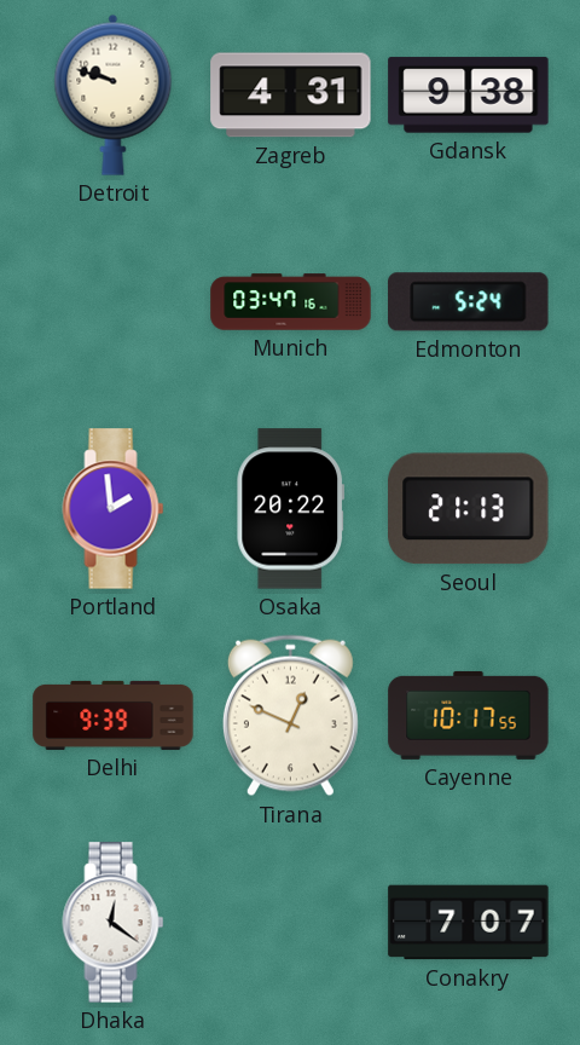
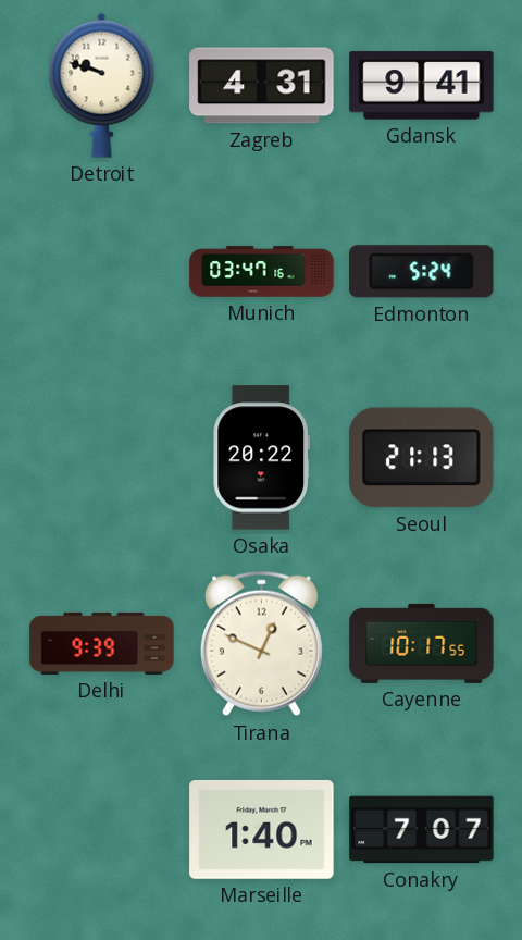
Gdansk: 9:38 -> 9:41 (422, 86)
Portland: 1:59 -> none (114, 509)
Dhaka: 12:21 -> none (114, 923)
Marseille: none -> 1:40 (262, 829)
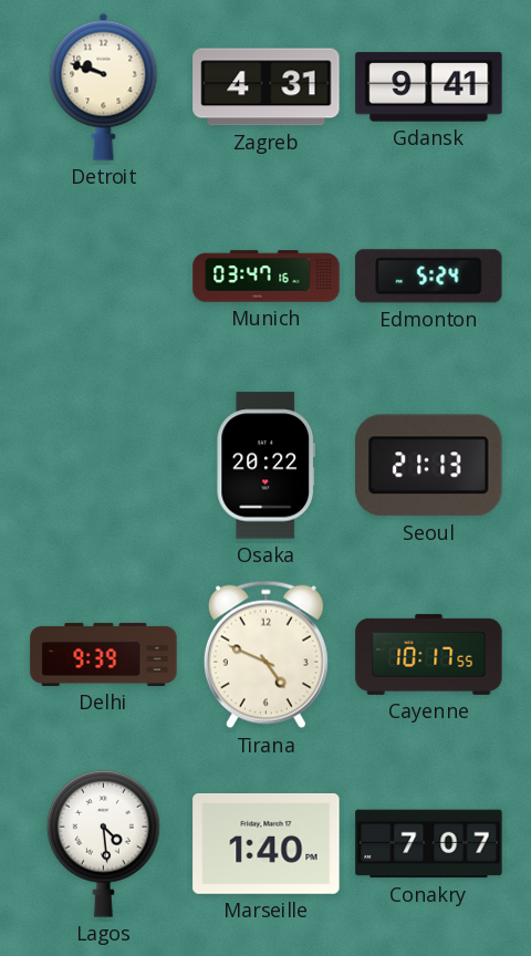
Tirana: 12:49 -> 4:49 (265, 655)
Lagos: none -> 4:29 (103, 843)
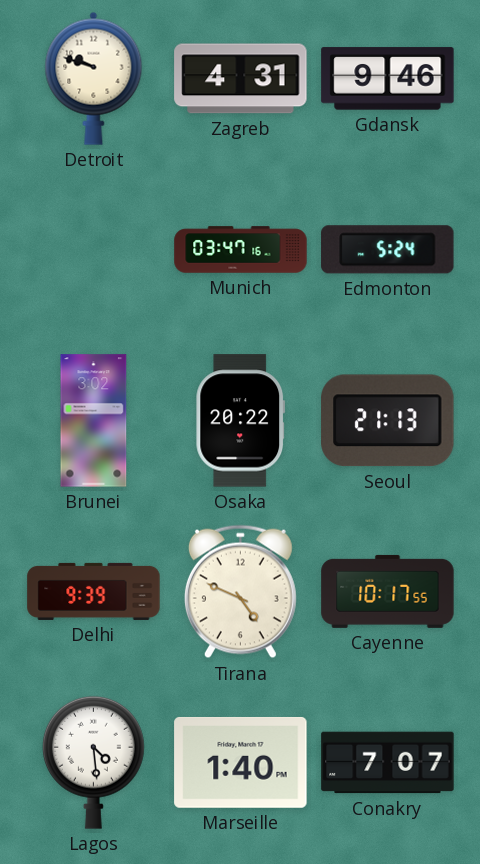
Gdansk: 9:41 -> 9:46 (388, 79)
Brunei: none -> 3:02 (94, 421)
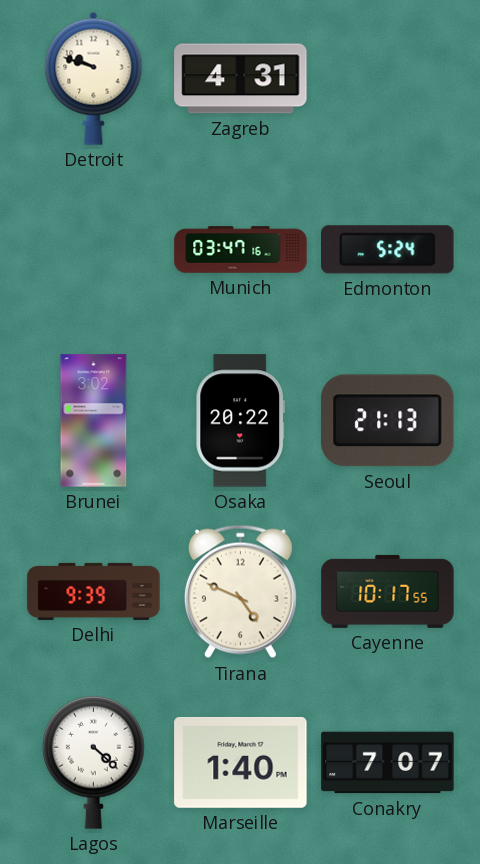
Gdansk: 9:46 -> none (388, 79)
Lagos: 4:29 -> 4:22 (93, 762)
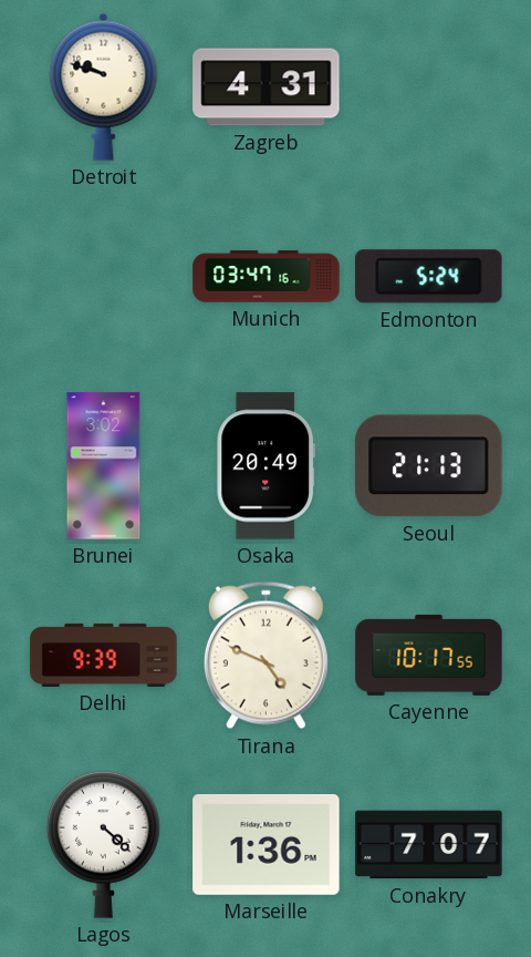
Osaka: 20:22 -> 20:49 (267, 466)
Marseille: 1:40 -> 1:36 (267, 844)
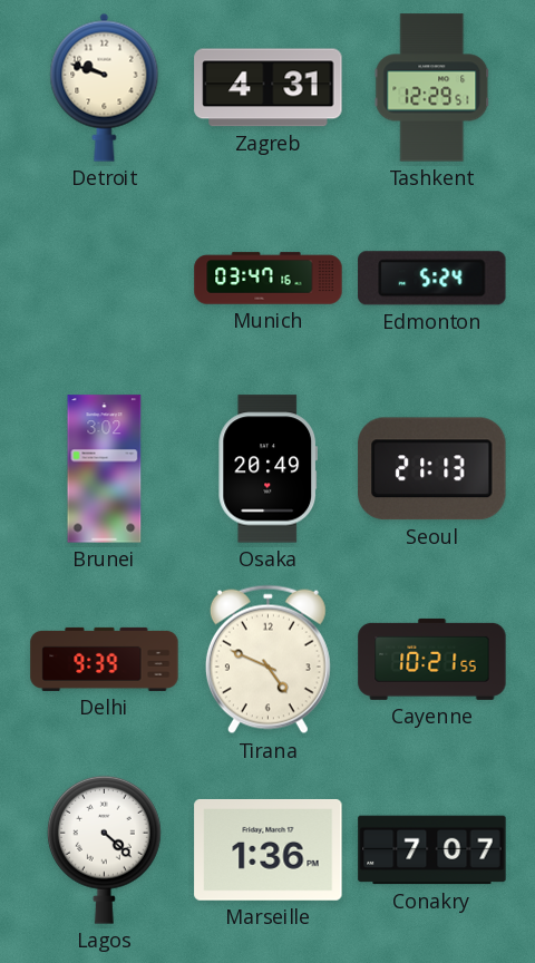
Tashkent: none -> 12:29 (432, 88)
Cayenne: 10:17 -> 10:21 (432, 659)
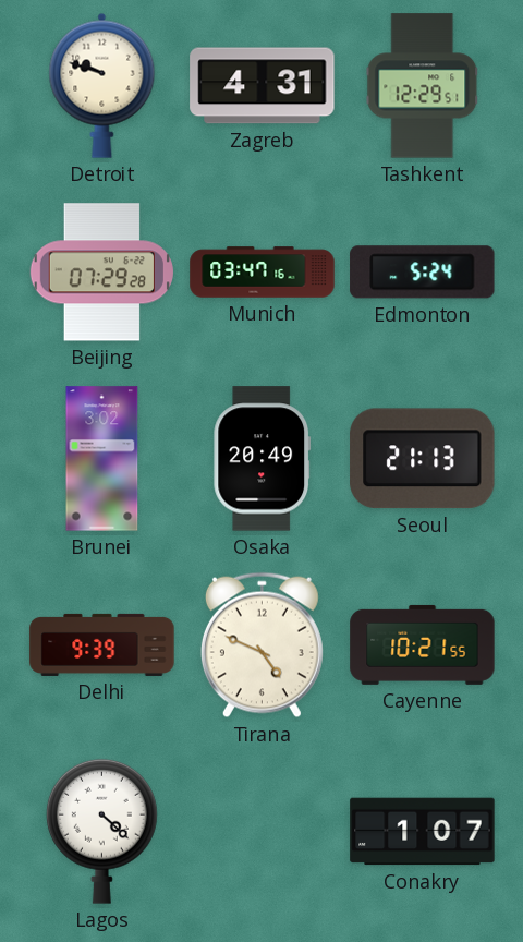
Beijing: none -> 07:29 (101, 273)
Marseille: 1:36 -> none (269, 849)
Conakry: 7:07 -> 1:07 (423, 832)
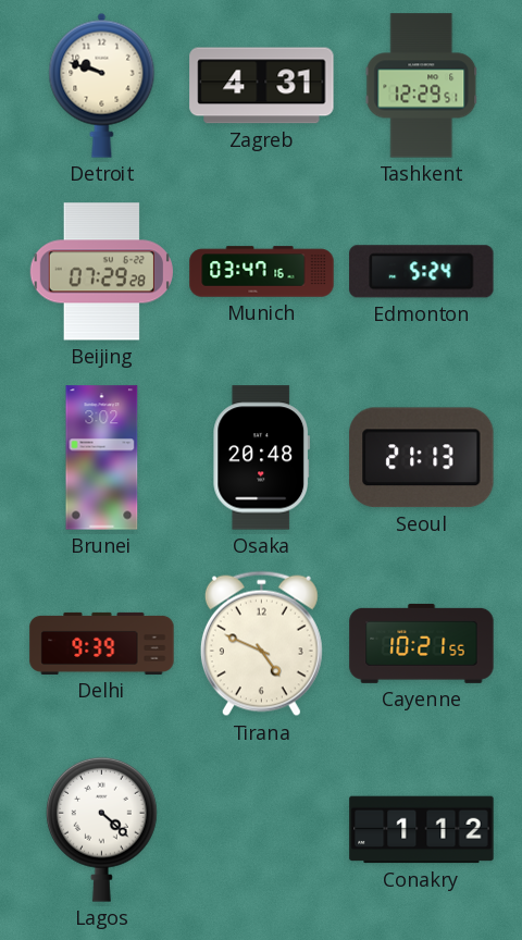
Osaka: 20:49 -> 20:48 (262, 458)
Conakry: 1:07 -> 1:12 (422, 830)
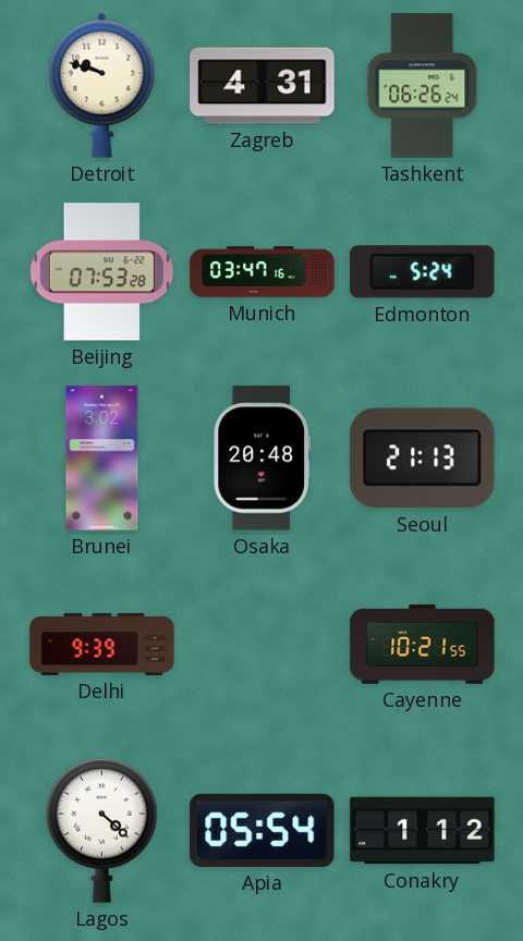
Tashkent: 12:29 -> 06:26 (423, 86)
Beijing: 07:29 -> 07:53 (101, 272)
Tirana: 4:49 -> none (261, 644)
Apia: none -> 05:54 (263, 830)
